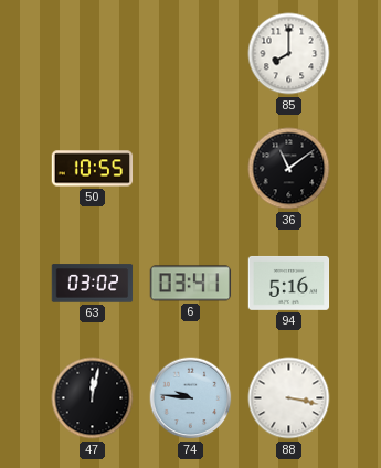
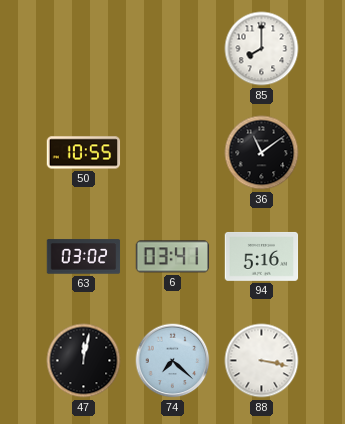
74: 9:46 -> 7:22 (173, 361)
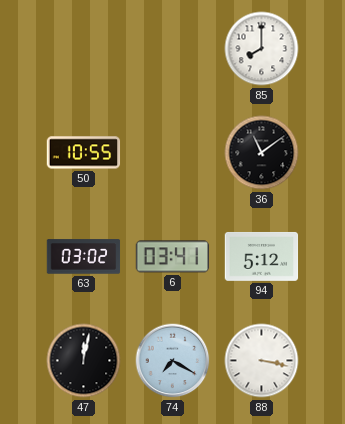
94: 5:16 -> 5:12 (262, 256)
74: 7:22 -> 7:20 (173, 361)
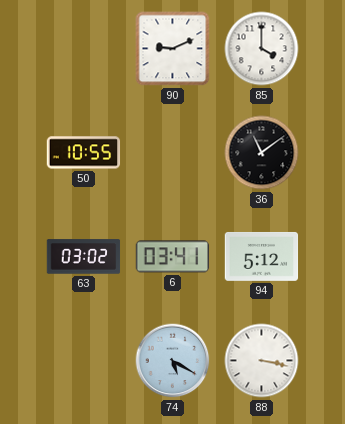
90: none -> 9:11 (173, 49)
85: 8:00 -> 4:00 (262, 49)
47: 12:02 -> none (84, 361)
74: 7:20 -> 5:20 (173, 361)
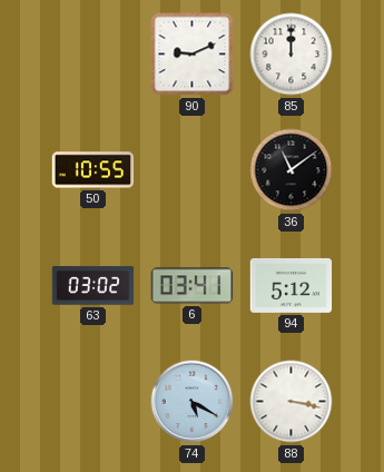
85: 4:00 -> 12:00 (292, 55)
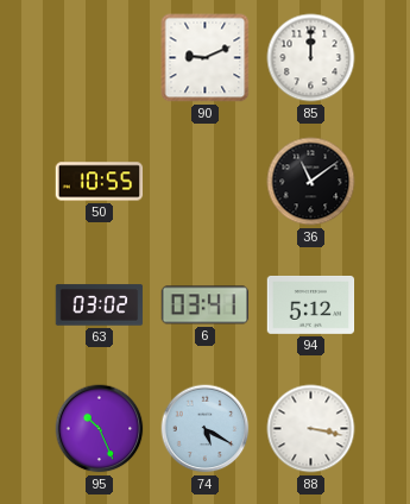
95: none -> 10:26 (100, 429)
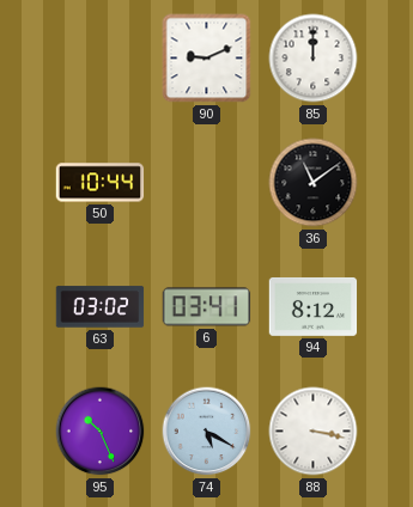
50: 10:55 -> 10:44 (101, 183)
94: 5:12 -> 8:12 (314, 306)
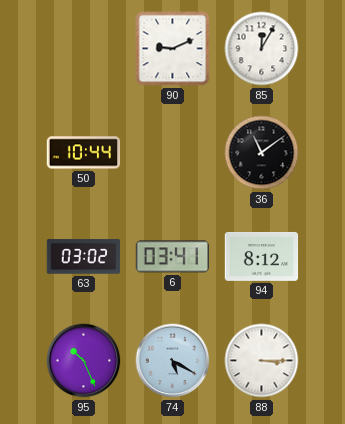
85: 12:00 -> 12:05 (262, 49)
88: 3:17 -> 3:15 (262, 361)
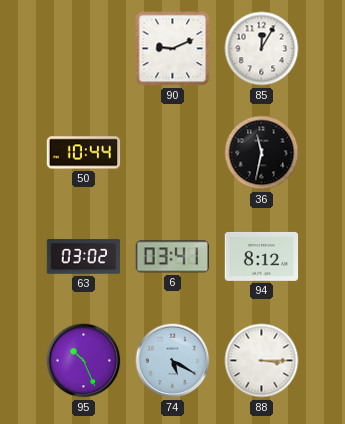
36: 11:09 -> 11:32 (262, 153)
